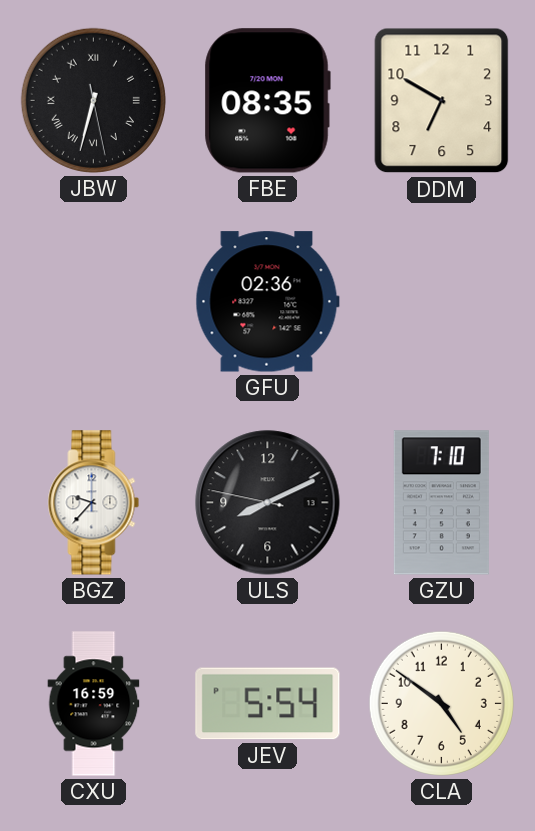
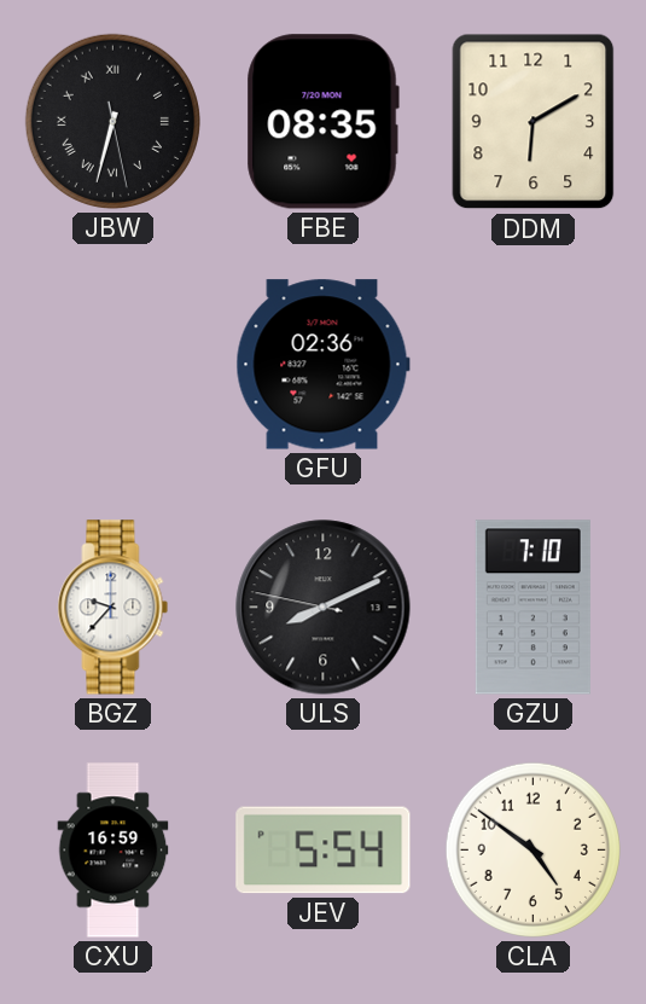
DDM: 6:50 -> 6:10 (534, 122)
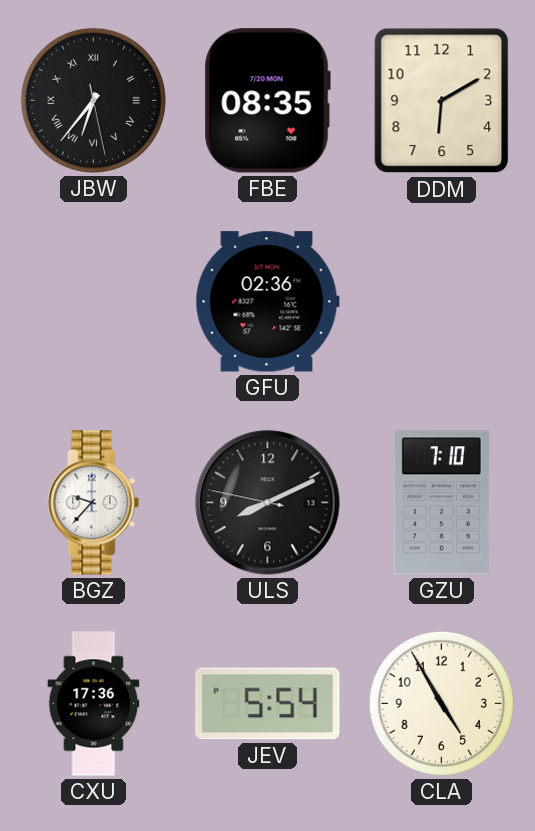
JBW: 6:32 -> 6:36 (93, 100)
CXU: 16:59 -> 17:36 (94, 704)
CLA: 4:51 -> 4:55 (441, 703)
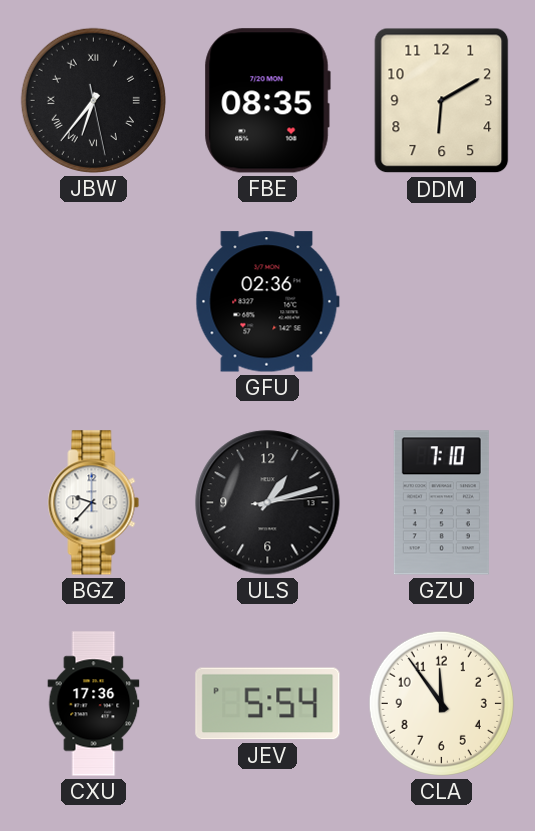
ULS: 8:10 -> 1:12 (268, 503)
CLA: 4:55 -> 11:54 (441, 703)
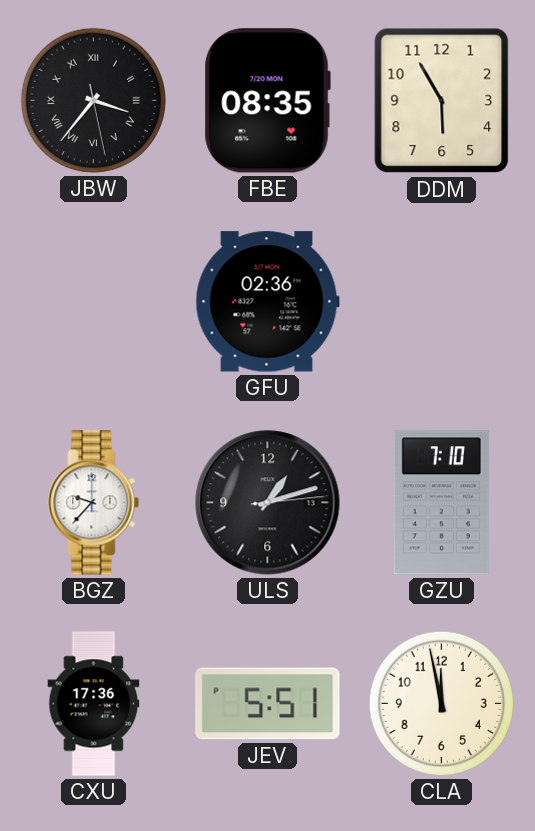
JBW: 6:36 -> 3:36 (93, 100)
DDM: 6:10 -> 5:55 (442, 101)
JEV: 5:54 -> 5:51 (268, 704)
CLA: 11:54 -> 11:58 (441, 703)
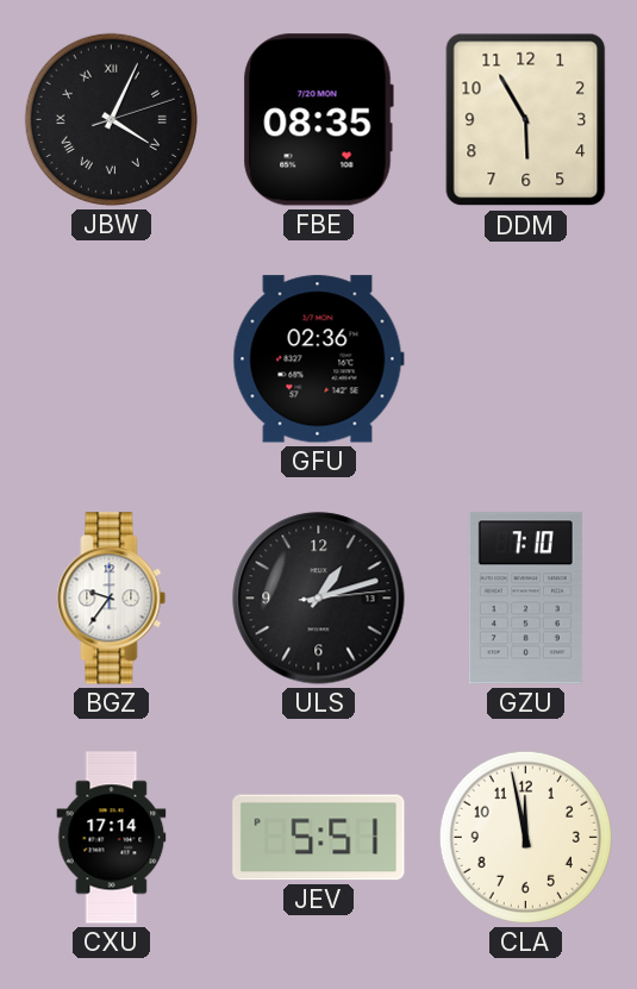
JBW: 3:36 -> 4:04 (111, 119)
BGZ: 9:37 -> 9:36 (112, 599)
CXU: 17:36 -> 17:14 (112, 838)
